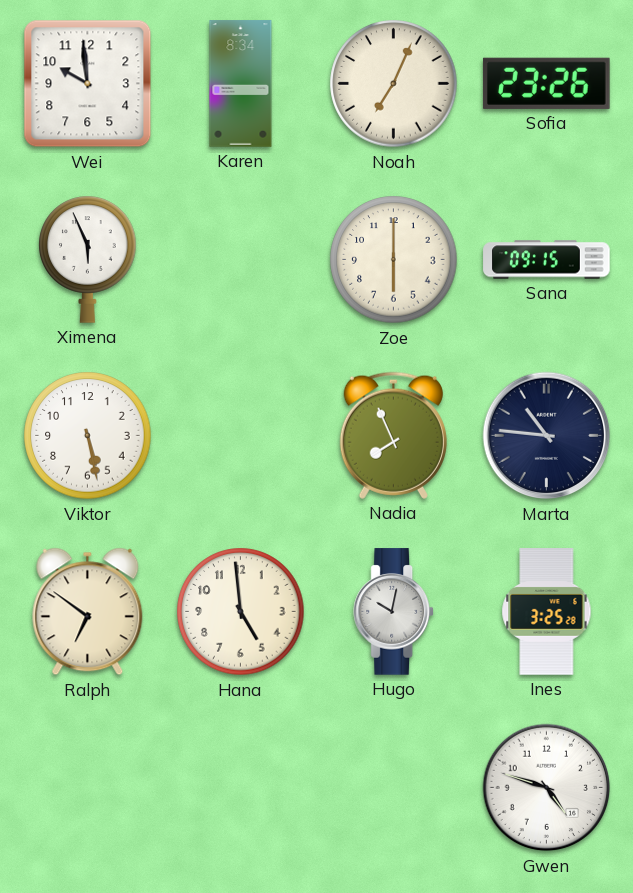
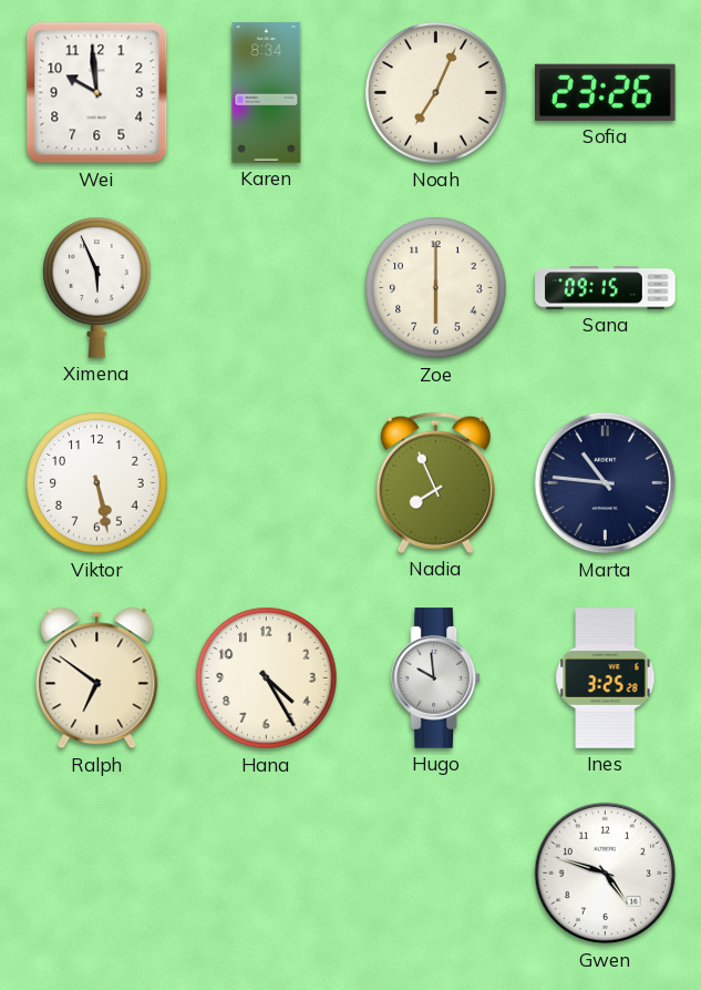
Hana: 4:59 -> 4:25 (267, 678)
Hugo: 10:02 -> 9:59 (436, 678)
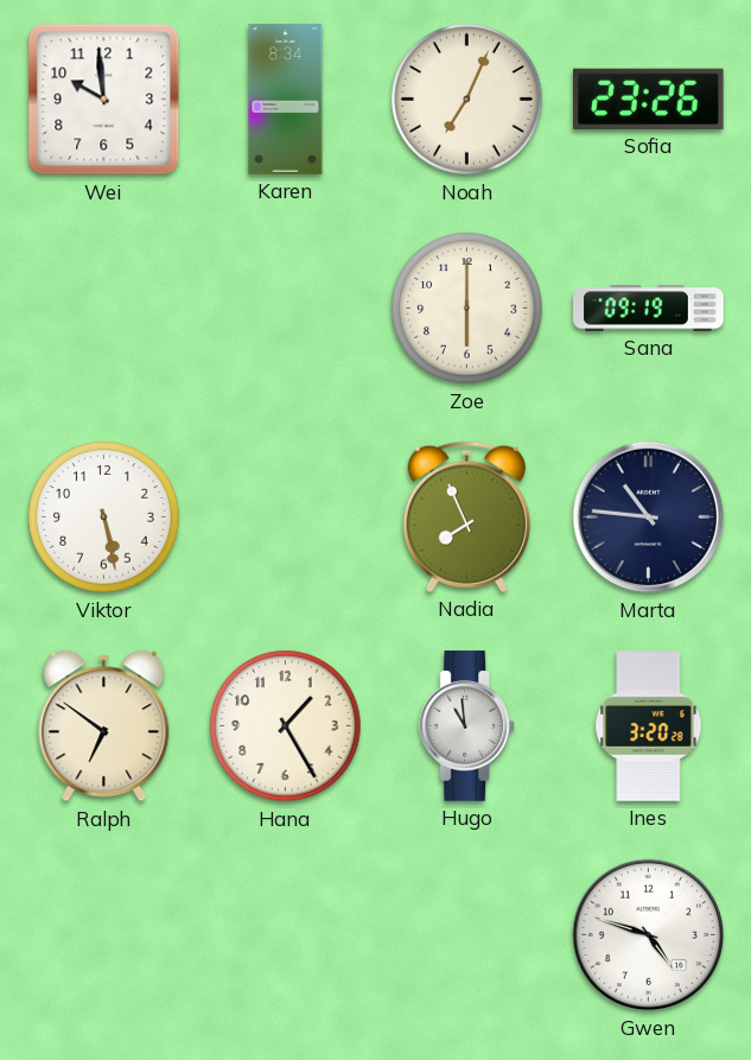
Ximena: 5:56 -> none (97, 287)
Sana: 09:15 -> 09:19 (649, 309)
Hana: 4:25 -> 1:25 (286, 726)
Hugo: 9:59 -> 10:59 (467, 726)
Ines: 3:25 -> 3:20 (649, 726)
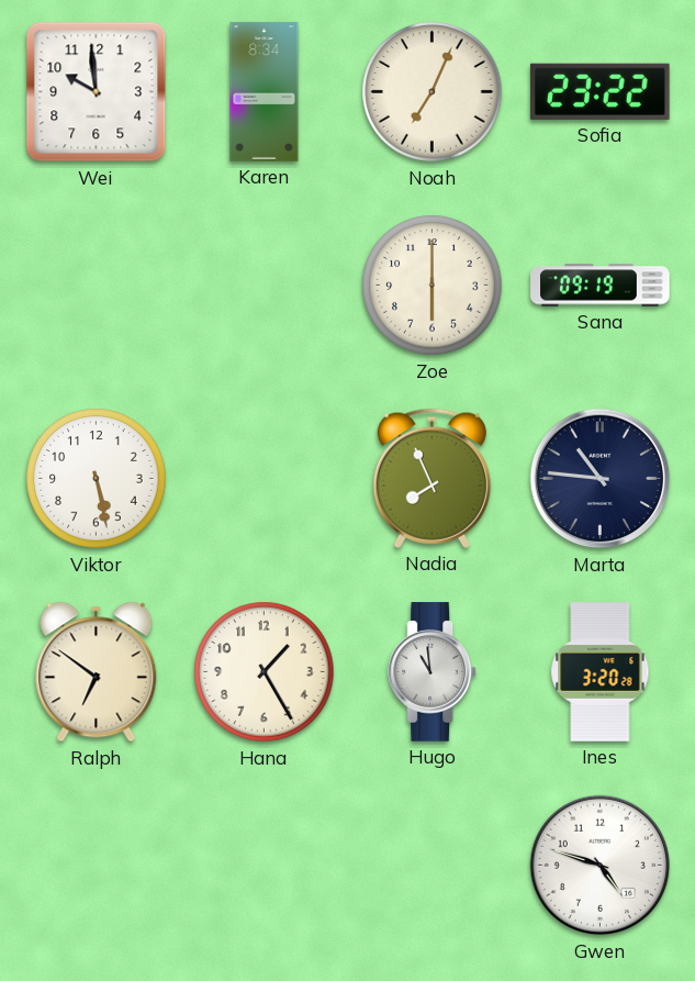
Sofia: 23:26 -> 23:22 (599, 91)
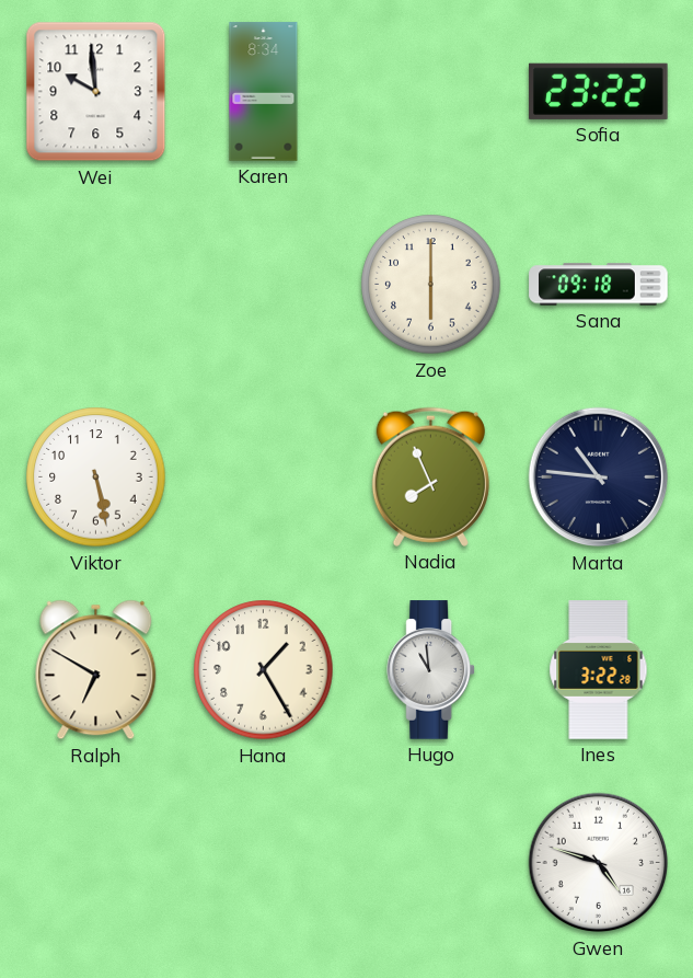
Noah: 7:04 -> none (433, 92)
Sana: 09:19 -> 09:18 (599, 285)
Ralph: 6:51 -> 6:50 (96, 670)
Ines: 3:20 -> 3:22 (599, 670)
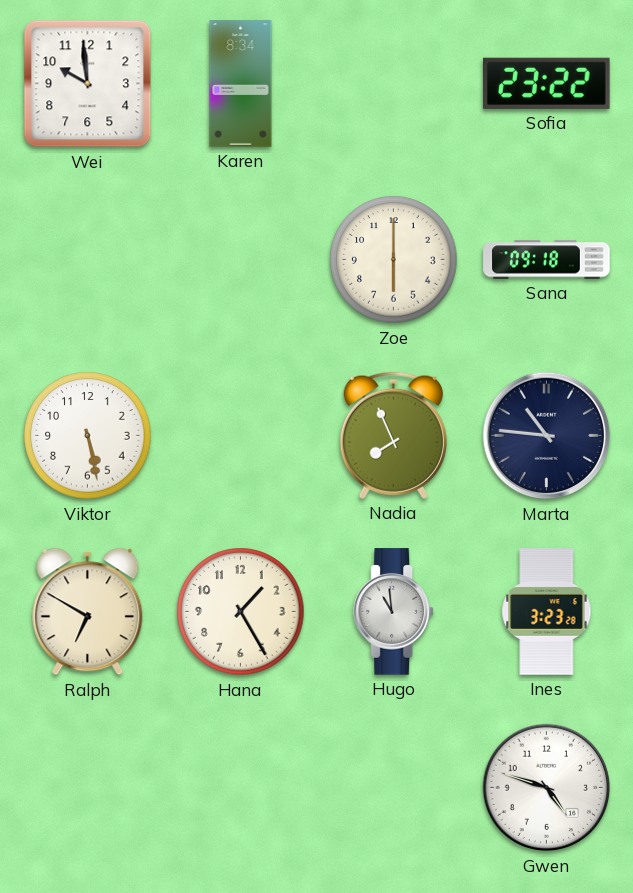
Ines: 3:22 -> 3:23 (547, 612)
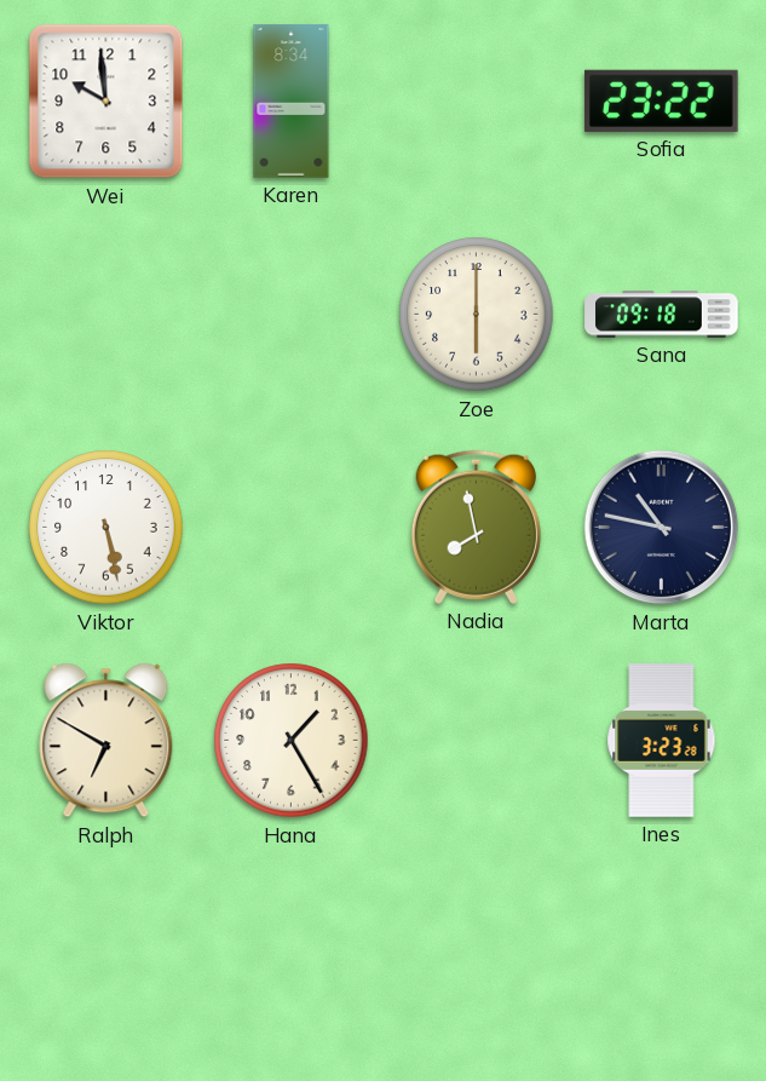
Nadia: 7:56 -> 7:58 (476, 527)
Marta: 10:46 -> 10:47 (662, 528)
Hugo: 10:59 -> none (394, 612)
Gwen: 4:48 -> none (547, 788)
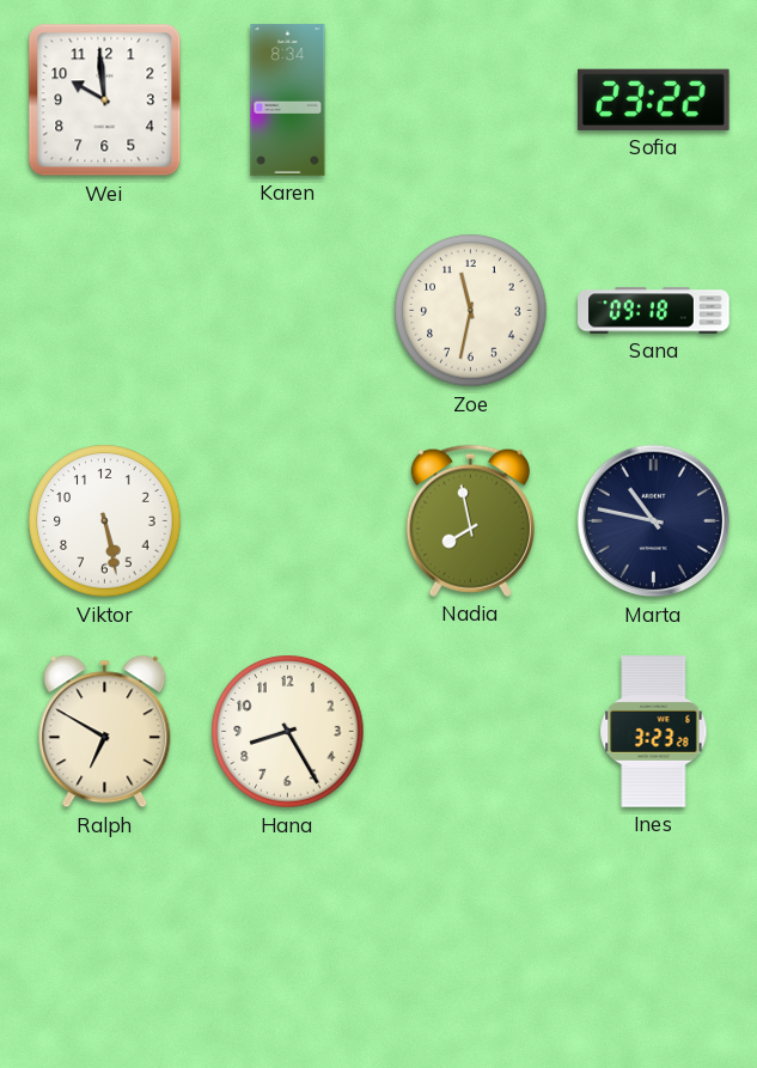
Zoe: 6:00 -> 11:32 (471, 311)
Hana: 1:25 -> 8:25 (288, 732)
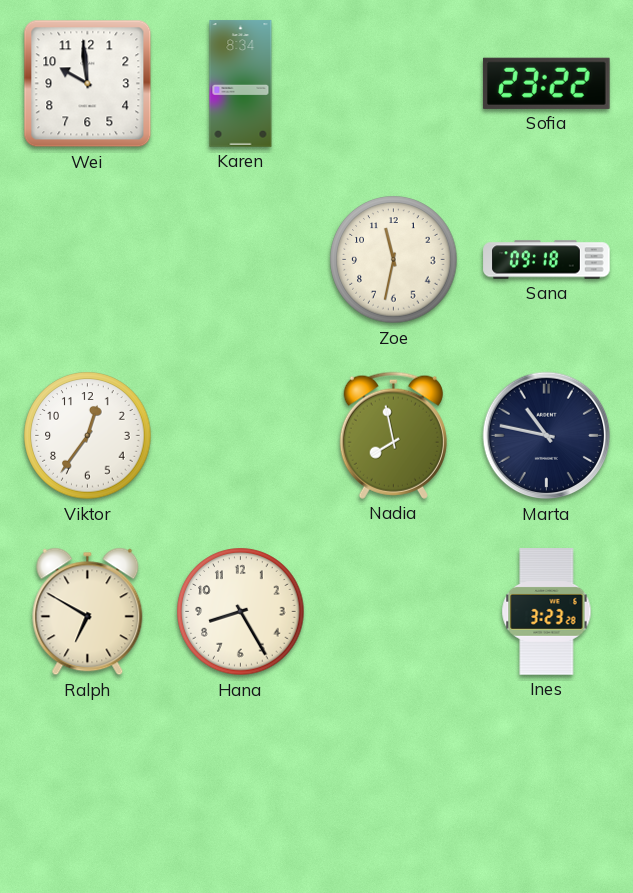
Viktor: 5:28 -> 12:36 (88, 436)
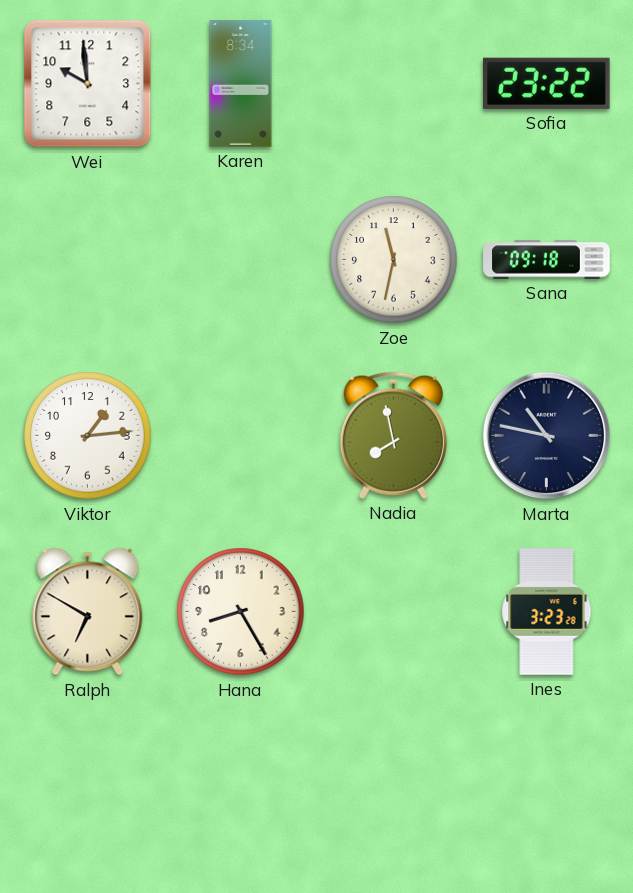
Viktor: 12:36 -> 1:14 (88, 436)
